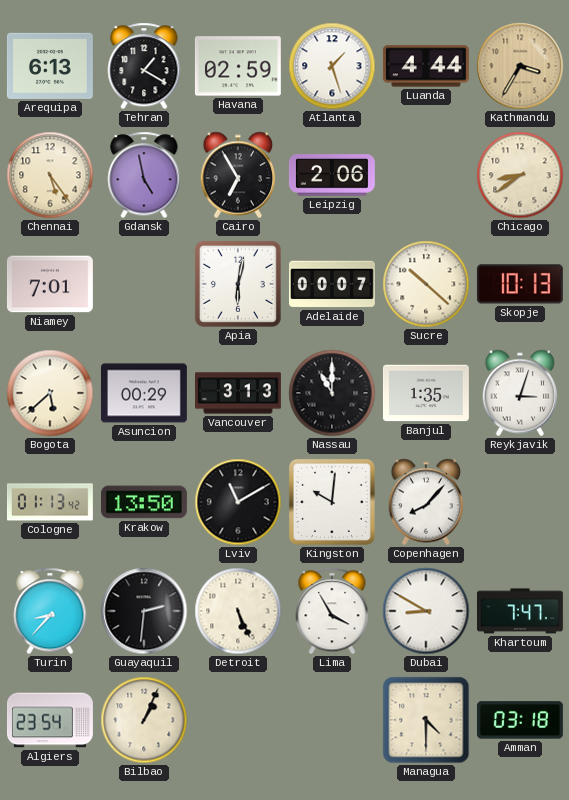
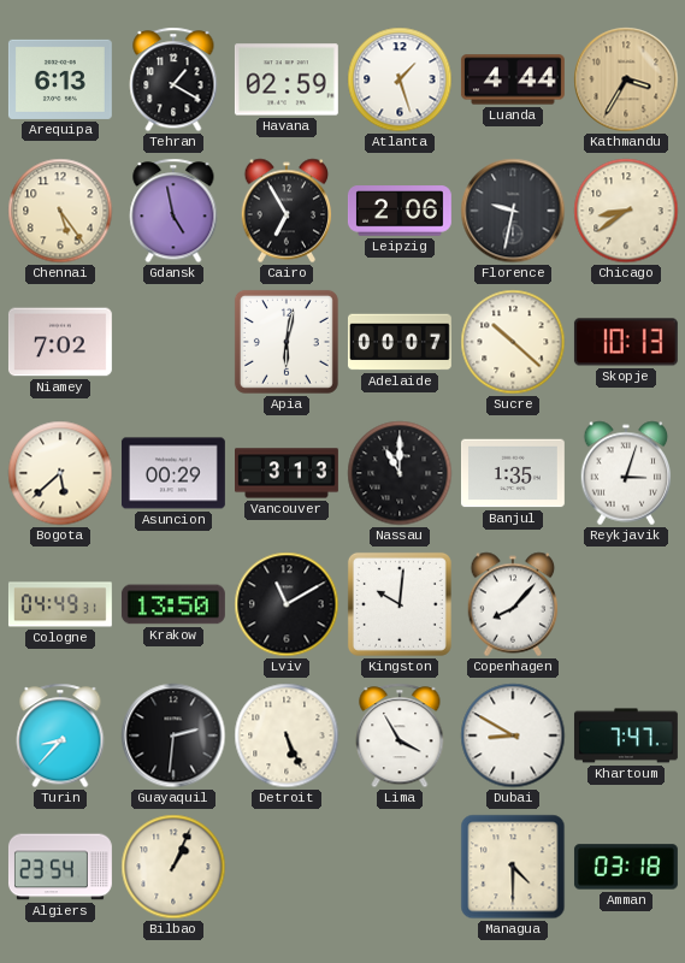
Florence: none -> 9:32 (513, 211)
Niamey: 7:01 -> 7:02 (60, 342)
Cologne: 01:13 -> 04:49 (60, 604)
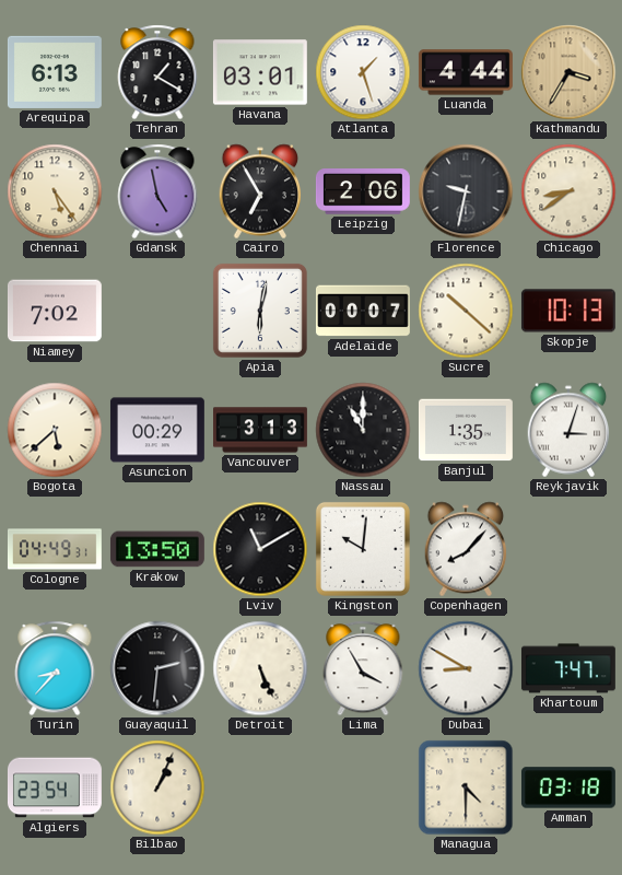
Havana: 02:59 -> 03:01 (260, 72)
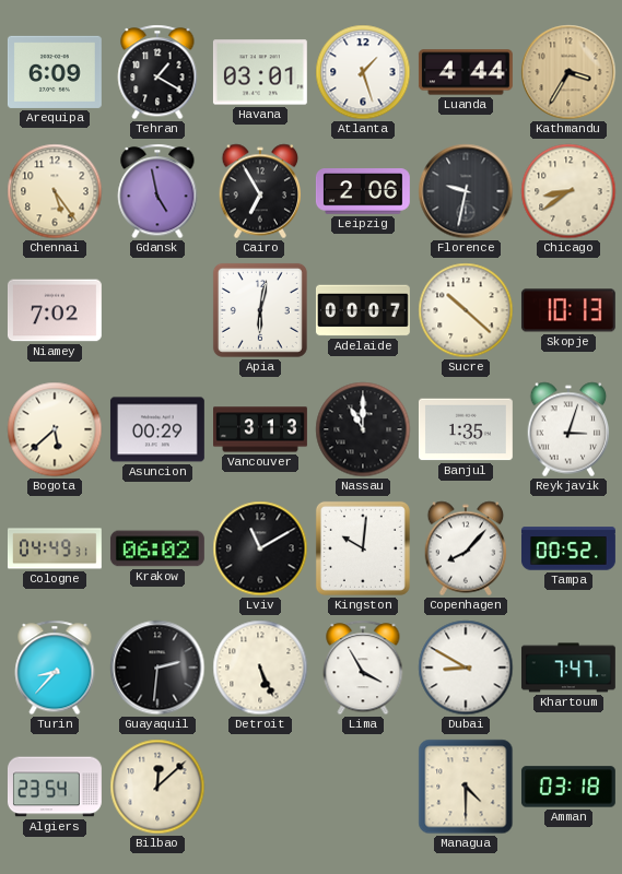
Arequipa: 6:13 -> 6:09 (55, 72)
Krakow: 13:50 -> 06:02 (157, 548)
Tampa: none -> 00:52 (568, 548)
Bilbao: 1:04 -> 12:08 (157, 787)
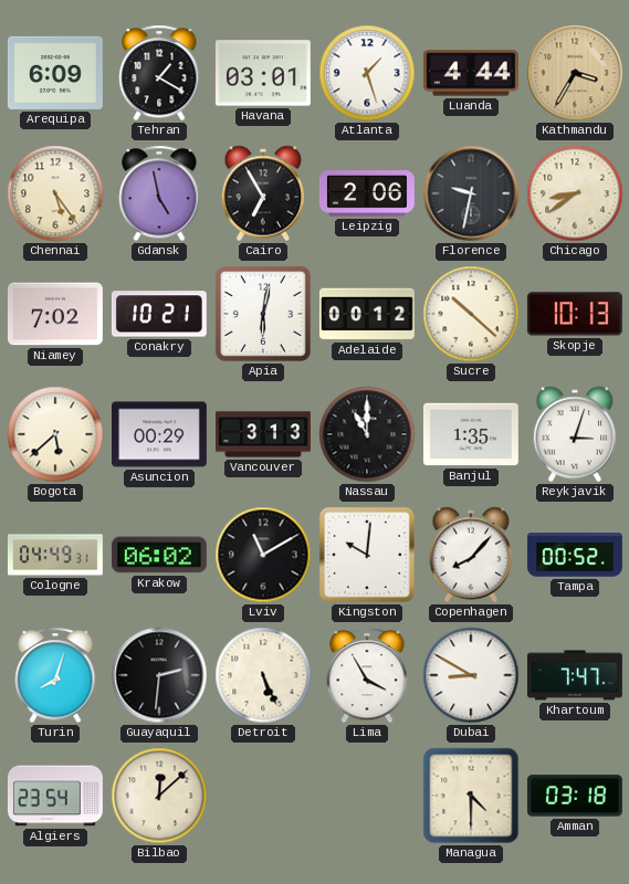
Conakry: none -> 10:21 (159, 314)
Adelaide: 00:07 -> 00:12 (367, 314)
Turin: 8:37 -> 8:03 (55, 675)
